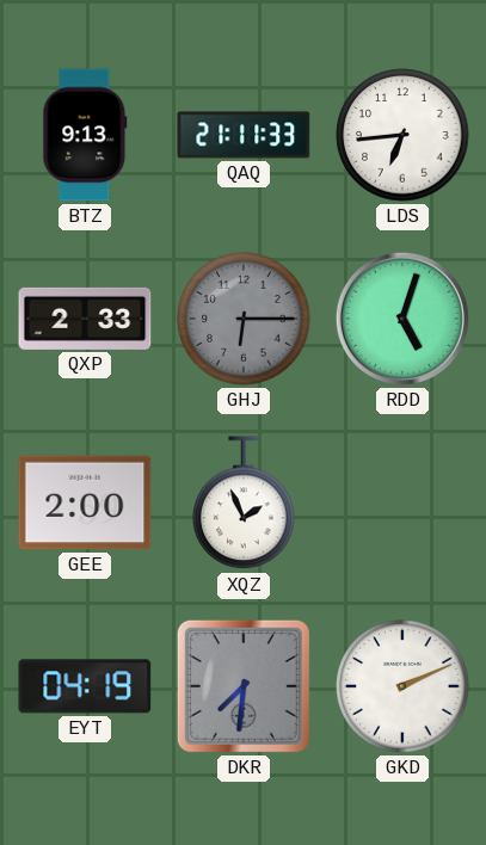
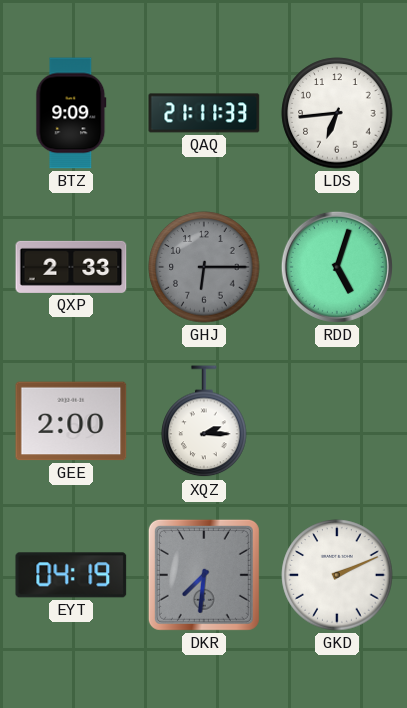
BTZ: 9:13 -> 9:09 (71, 113)
XQZ: 1:56 -> 2:15 (204, 422)
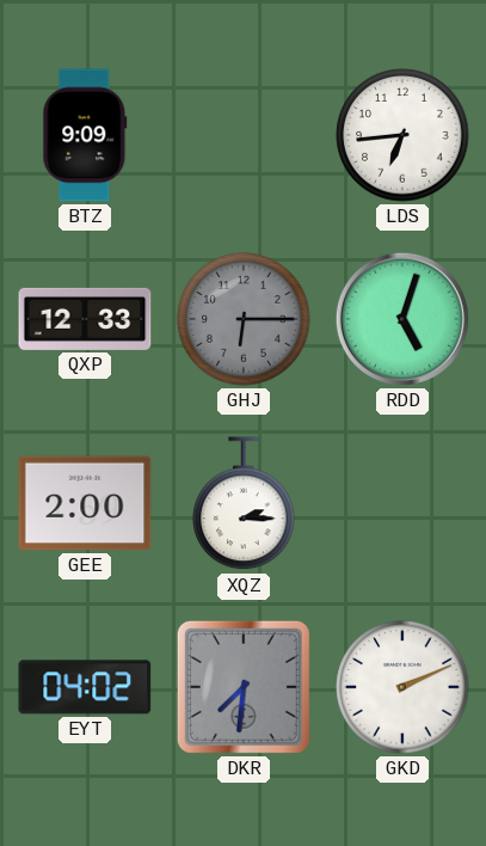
QAQ: 21:11 -> none (204, 113)
QXP: 2:33 -> 12:33 (85, 319)
EYT: 04:19 -> 04:02 (85, 687)
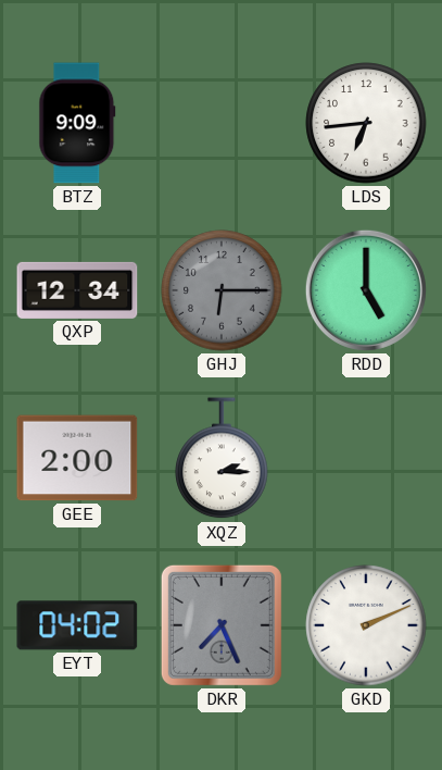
QXP: 12:33 -> 12:34 (77, 290)
RDD: 5:03 -> 5:00 (366, 290)
DKR: 7:31 -> 7:26 (222, 625)
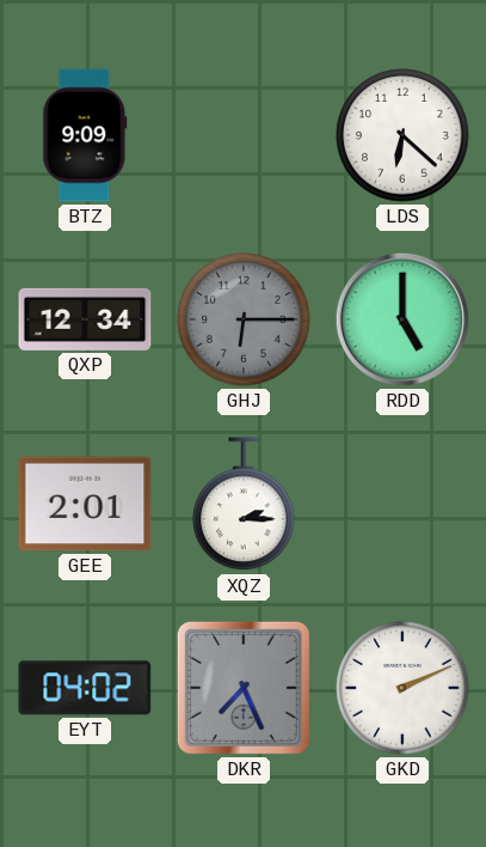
LDS: 6:44 -> 6:22 (402, 135)
GEE: 2:00 -> 2:01 (85, 504)
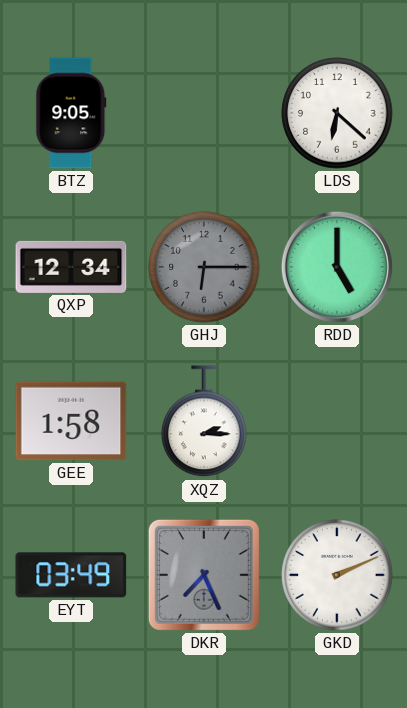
BTZ: 9:09 -> 9:05 (71, 113)
GEE: 2:01 -> 1:58 (71, 421)
EYT: 04:02 -> 03:49 (71, 575)
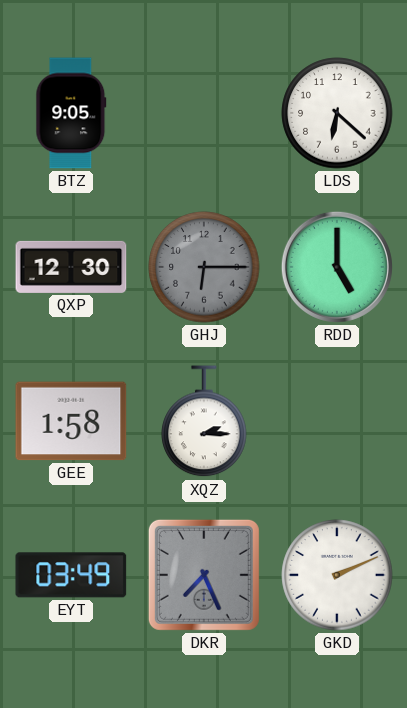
QXP: 12:34 -> 12:30 (71, 267)
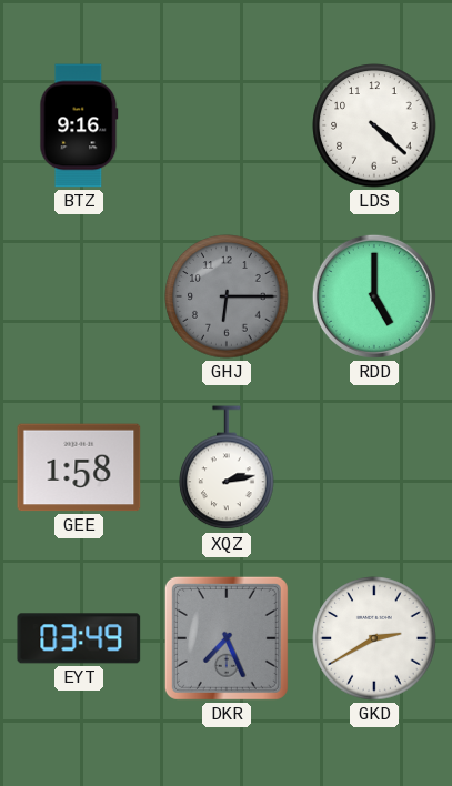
BTZ: 9:05 -> 9:16 (79, 125)
LDS: 6:22 -> 4:22 (374, 125)
QXP: 12:30 -> none (71, 267)
XQZ: 2:15 -> 2:13 (227, 468)
GKD: 2:11 -> 2:40 (374, 638)
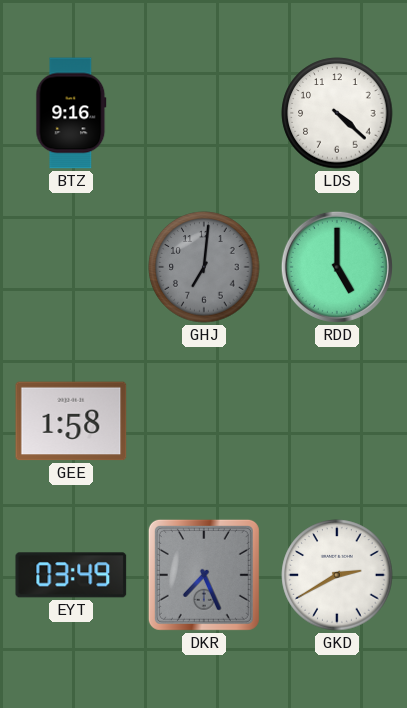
GHJ: 6:15 -> 7:01 (204, 267)
XQZ: 2:13 -> none (227, 468)
